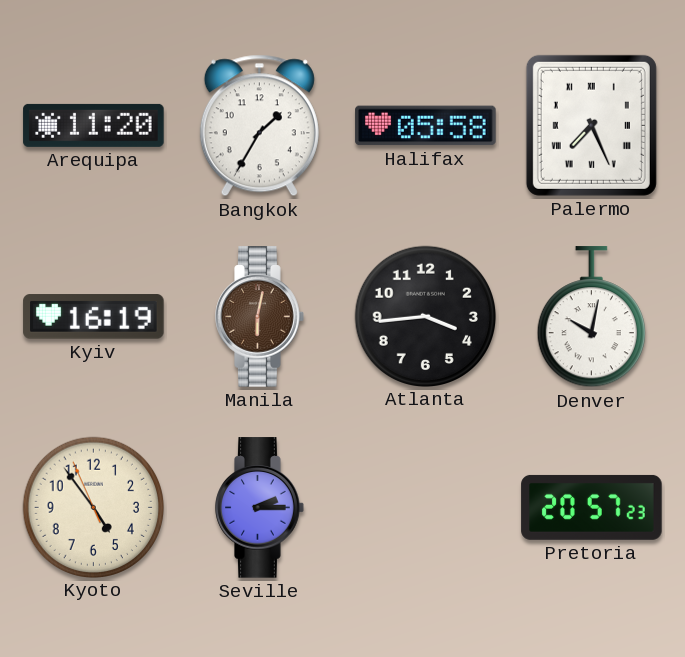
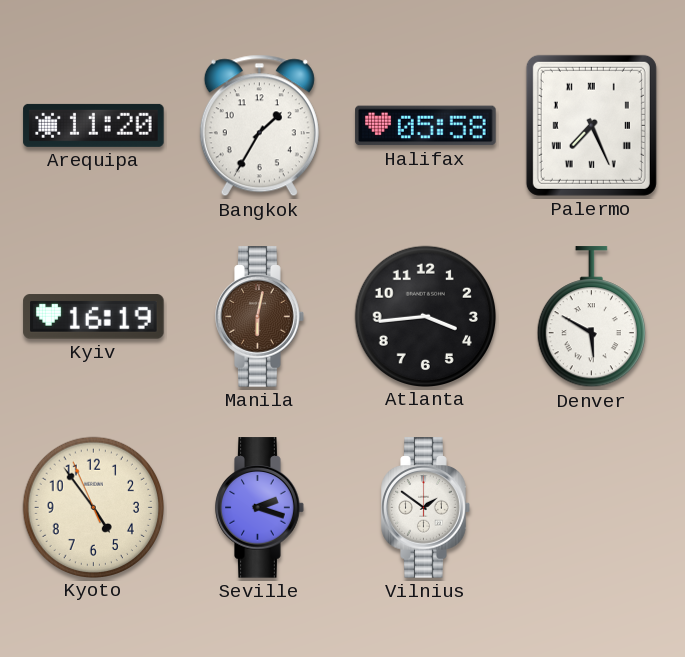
Denver: 10:02 -> 5:50 (591, 317)
Seville: 2:15 -> 2:18 (260, 508)
Vilnius: none -> 1:51 (426, 508)
Pretoria: 20:57 -> none (592, 507)
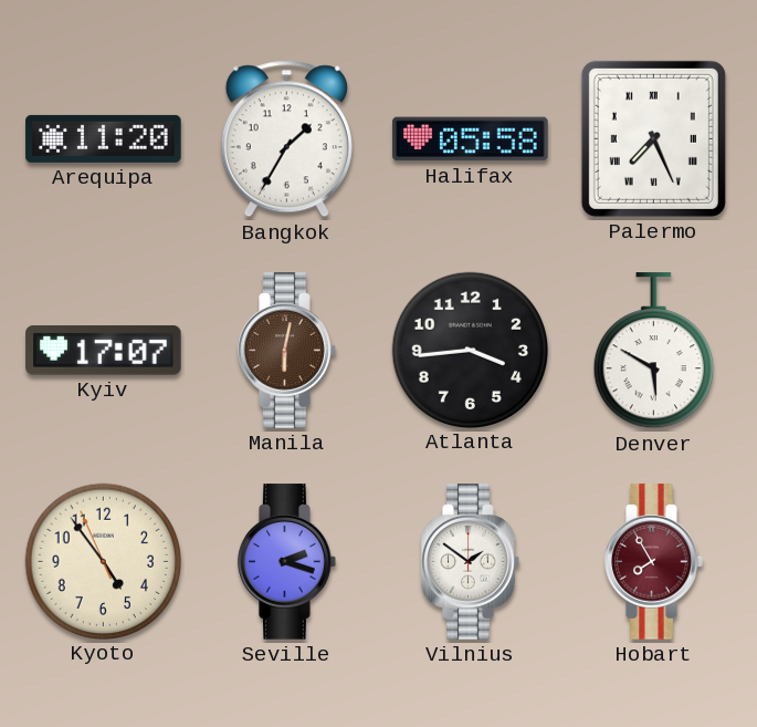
Kyiv: 16:19 -> 17:07 (104, 351)
Hobart: none -> 7:55 (654, 562)
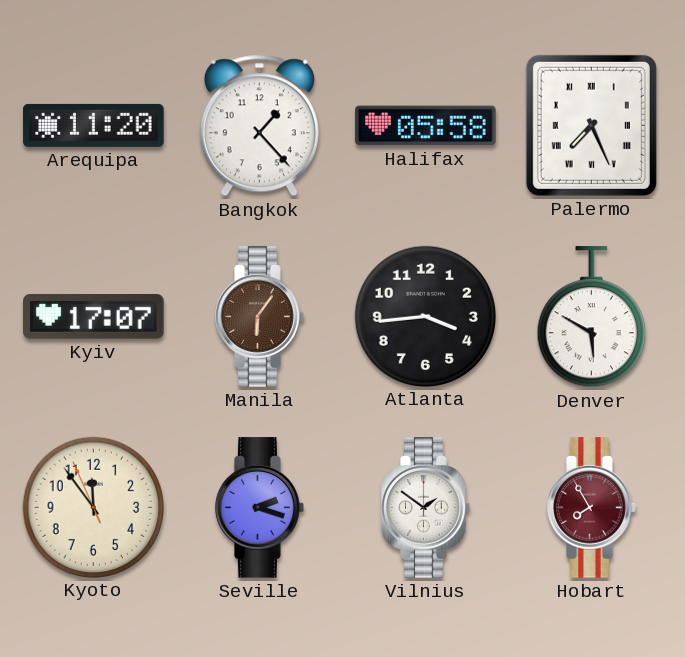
Bangkok: 1:35 -> 1:23 (259, 126)
Manila: 6:02 -> 6:06 (260, 317)
Kyoto: 4:53 -> 11:53 (93, 507)
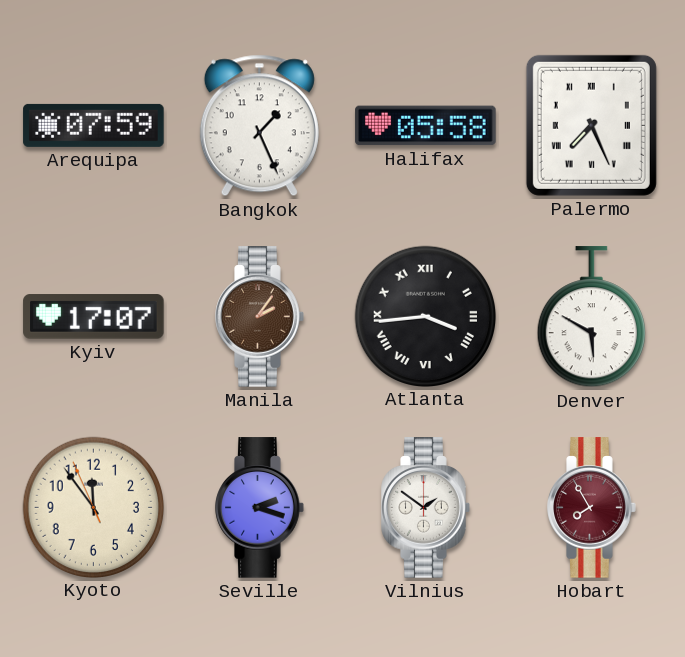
Arequipa: 11:20 -> 07:59 (94, 125)
Bangkok: 1:23 -> 1:26 (259, 126)
Manila: 6:06 -> 2:06 (260, 317)
Atlanta numerals: Arabic -> Roman (425, 316)
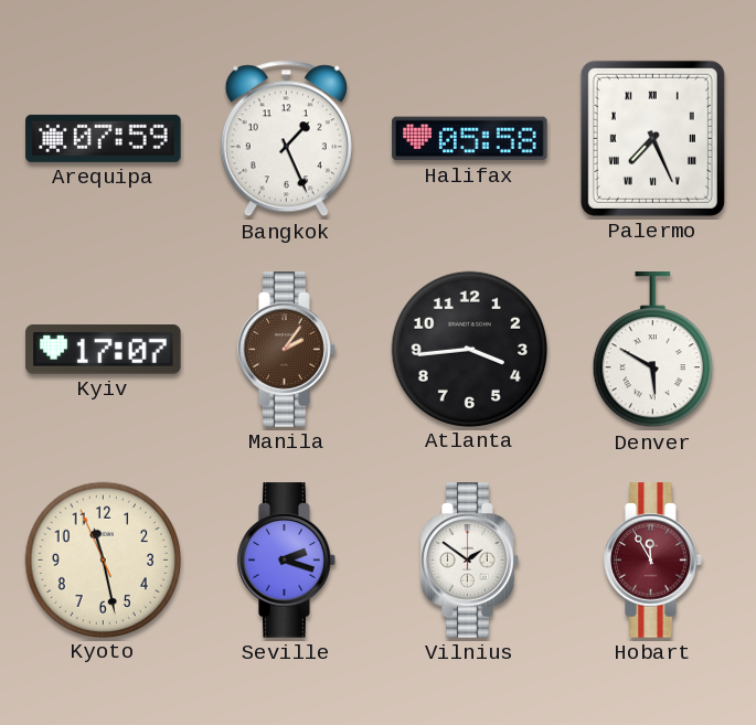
Atlanta numerals: Roman -> Arabic (469, 349)
Kyoto: 11:53 -> 11:27 (103, 559)
Hobart: 7:55 -> 11:55 (653, 561)
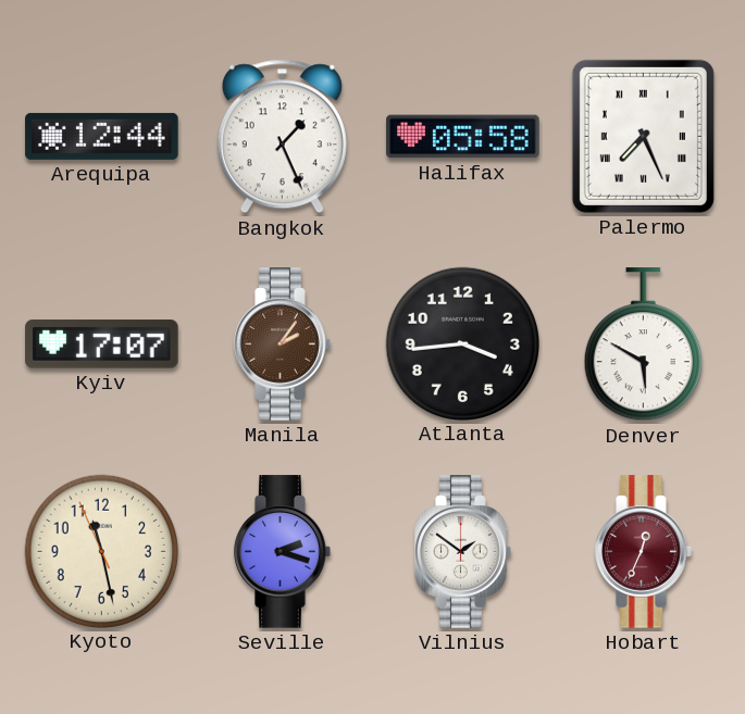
Arequipa: 07:59 -> 12:44 (102, 136)
Hobart: 11:55 -> 12:34 (644, 552)
